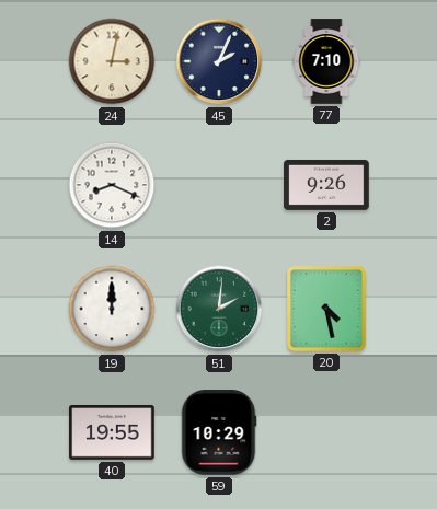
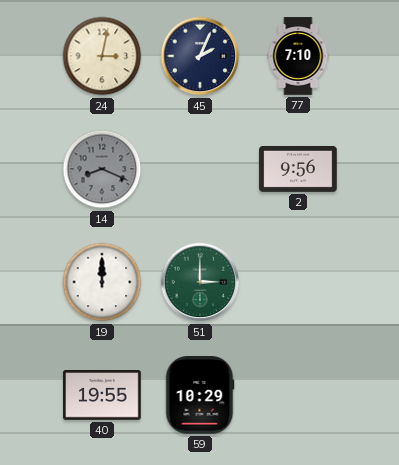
14 dial: white -> grey (102, 169)
2: 9:26 -> 9:56 (298, 169)
51: 2:01 -> 3:00 (200, 282)
20: 4:28 -> none (326, 309)
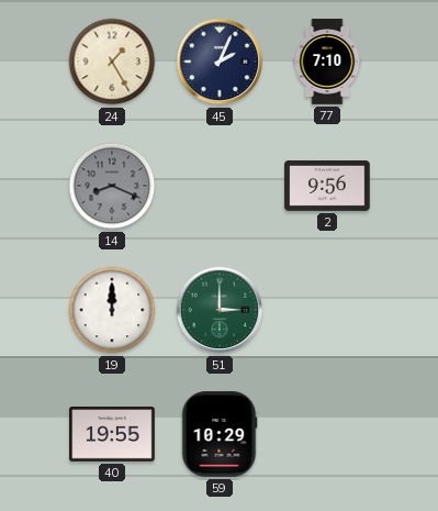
24: 3:02 -> 1:25 (112, 62)
